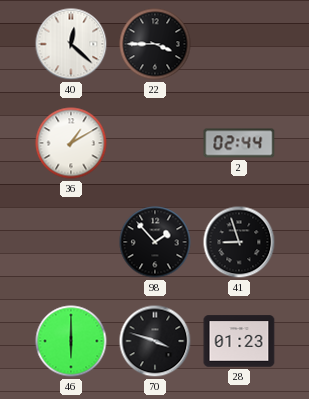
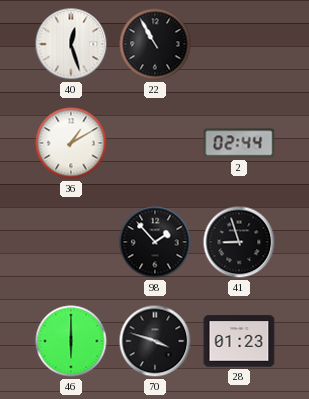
40: 12:22 -> 12:27 (71, 44)
22: 3:45 -> 10:55 (155, 44)
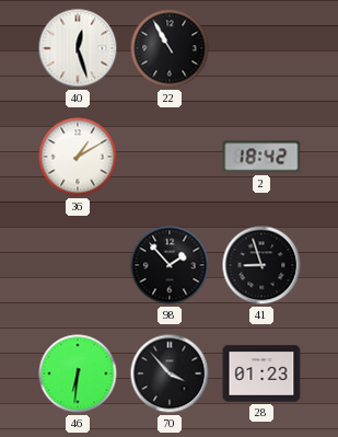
2: 02:44 -> 18:42 (261, 157)
46: 6:00 -> 6:31 (78, 373)
70: 3:48 -> 3:53 (170, 373)
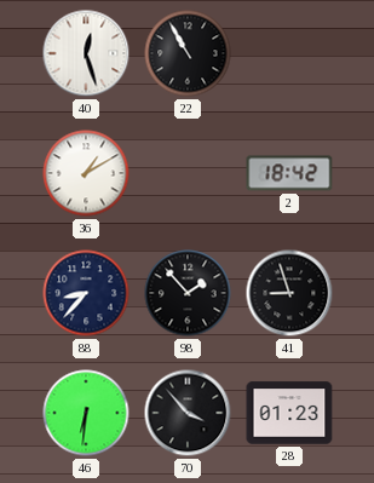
88: none -> 8:37 (86, 293)
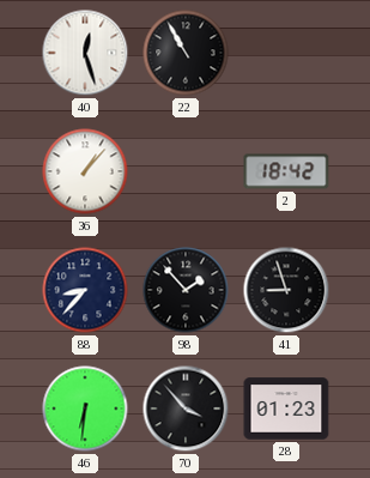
36: 1:10 -> 1:07 (85, 171)
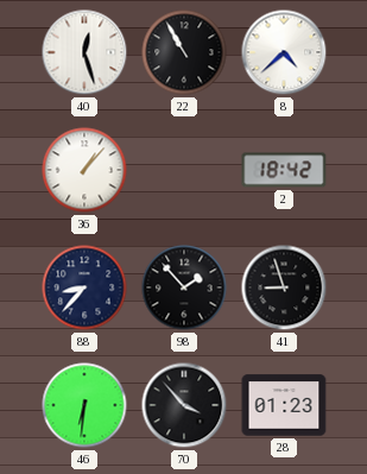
8: none -> 4:38 (284, 52)
